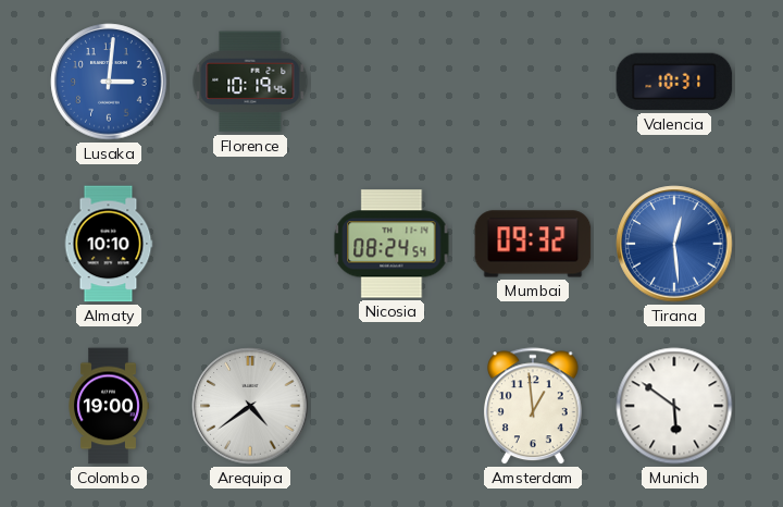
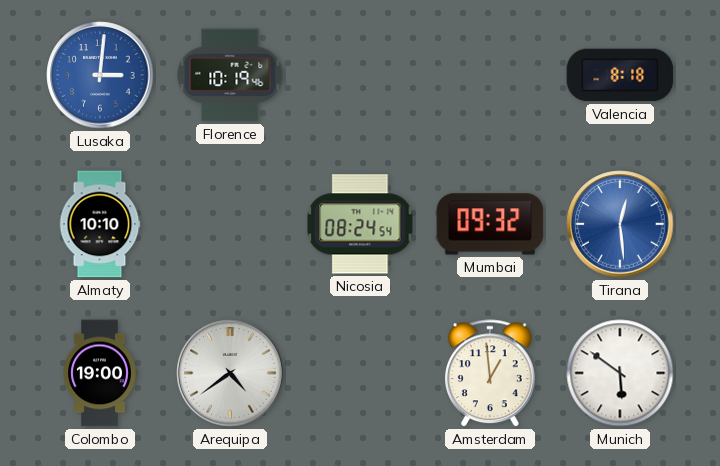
Valencia: 10:31 -> 8:18 (620, 75)
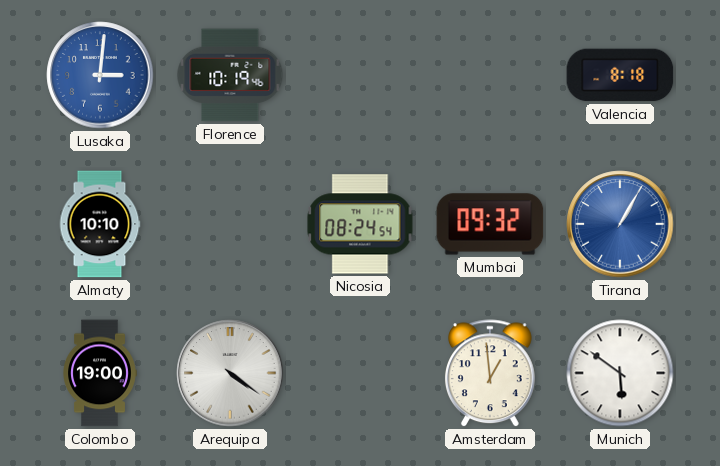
Tirana: 12:29 -> 1:05 (620, 224)
Arequipa: 4:39 -> 4:21 (230, 373)
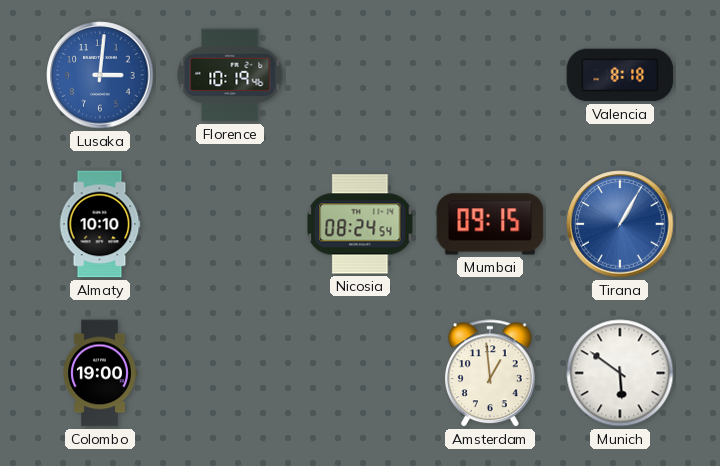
Mumbai: 09:32 -> 09:15 (490, 224)
Arequipa: 4:21 -> none (230, 373)
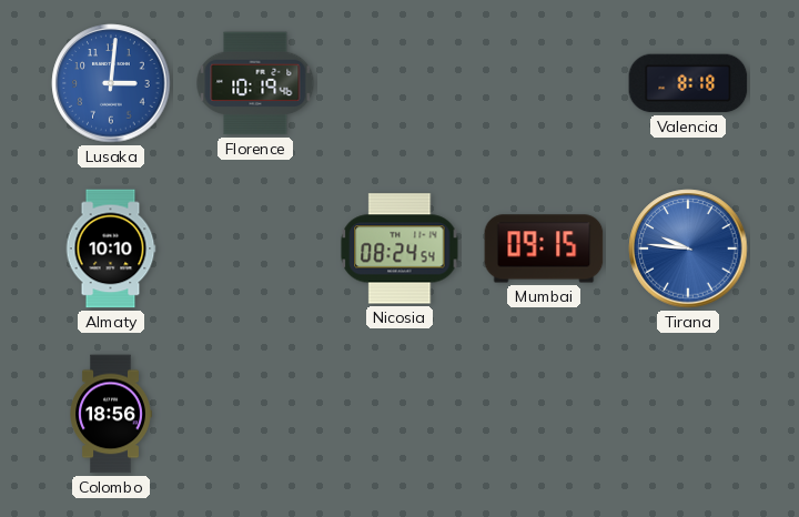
Tirana: 1:05 -> 9:46 (688, 249)
Colombo: 19:00 -> 18:56 (111, 414)
Amsterdam: 12:59 -> none (490, 374)
Munich: 5:51 -> none (620, 373)
